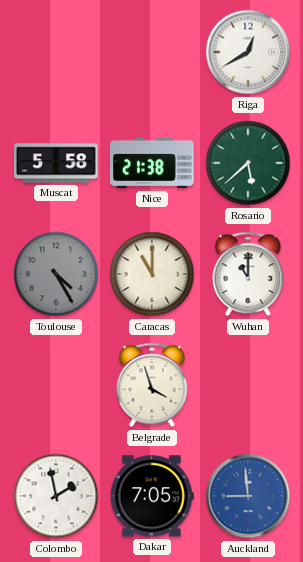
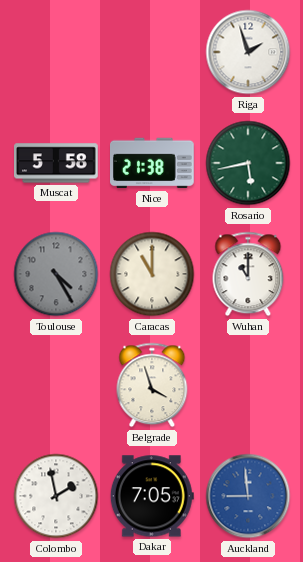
Riga: 12:40 -> 1:57 (248, 52)
Rosario: 5:38 -> 5:43 (248, 163)
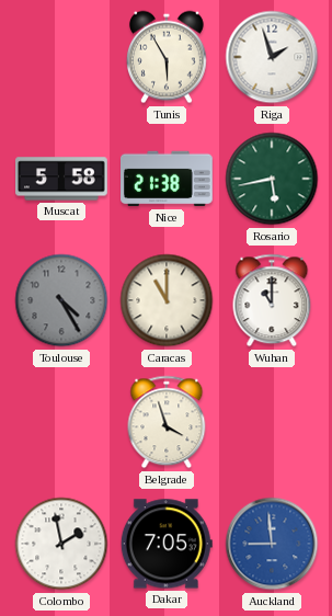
Tunis: none -> 5:55 (167, 57)
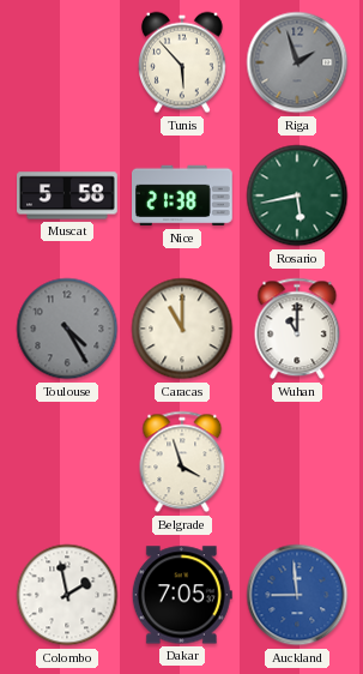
Tunis: 5:55 -> 5:53 (182, 62)
Riga dial: white -> grey (297, 62)
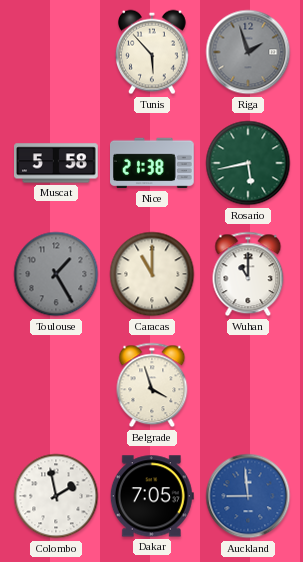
Toulouse: 4:25 -> 1:25 (56, 274)
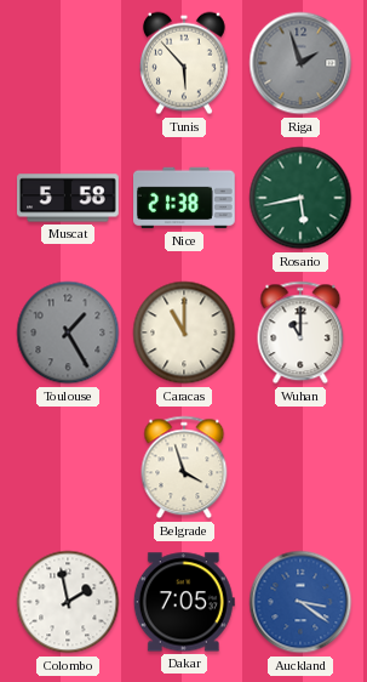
Auckland: 8:59 -> 3:21 (300, 602)
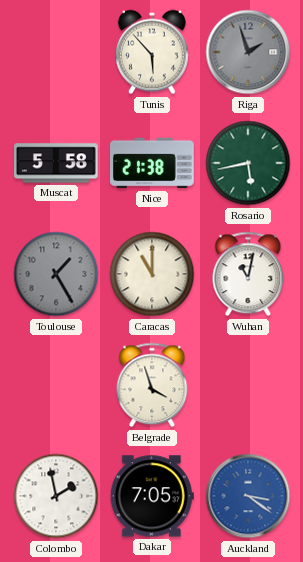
Wuhan: 11:00 -> 11:02 (248, 274)
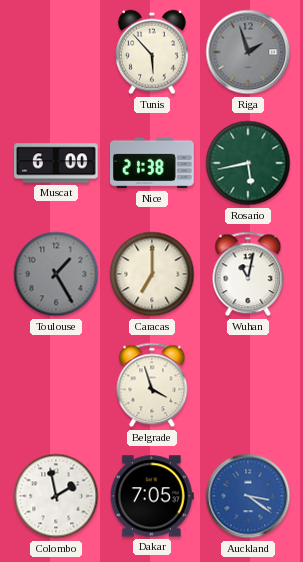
Muscat: 5:58 -> 6:00 (57, 163)
Caracas: 11:00 -> 7:00 (152, 274)
